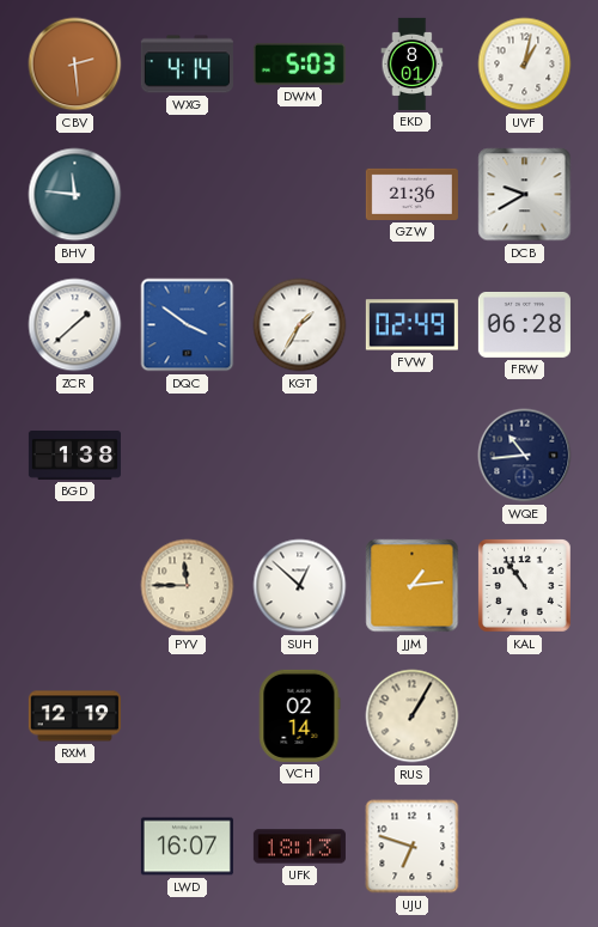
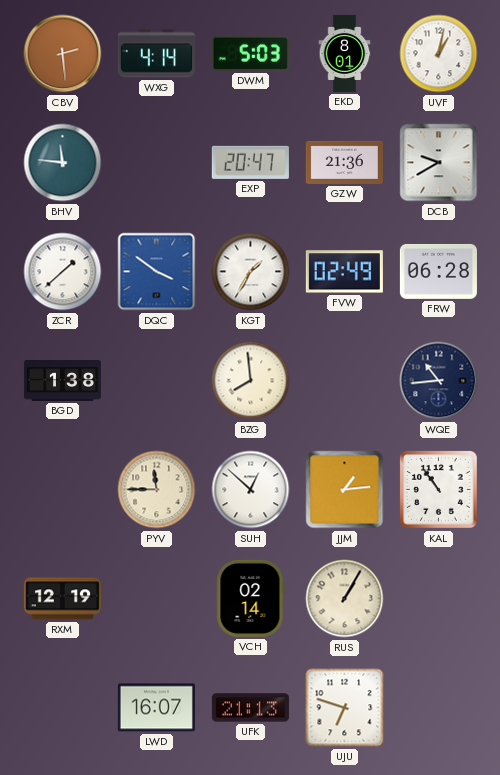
EXP: none -> 20:47 (250, 162)
BZG: none -> 7:59 (251, 381)
UFK: 18:13 -> 21:13 (250, 708)
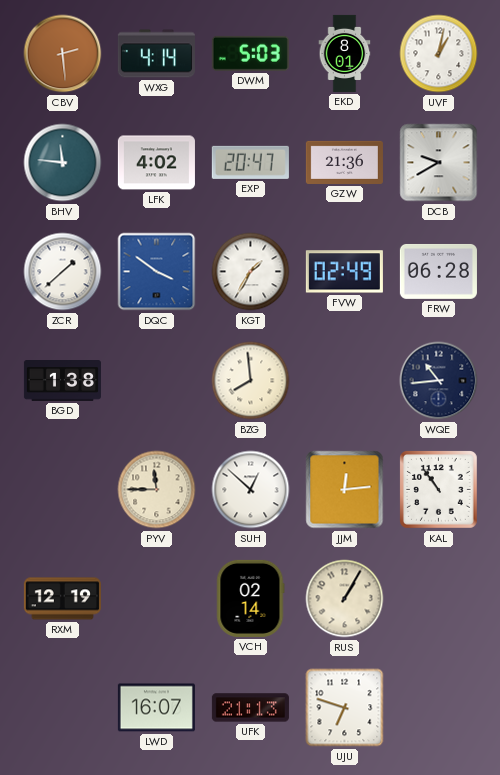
LFK: none -> 4:02 (156, 163)
JJM: 1:14 -> 12:14 (345, 490)
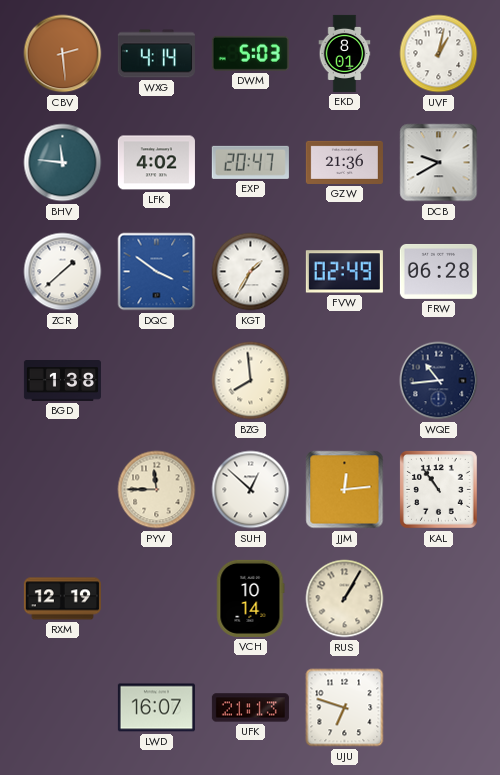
VCH: 02:14 -> 10:14 (251, 598)
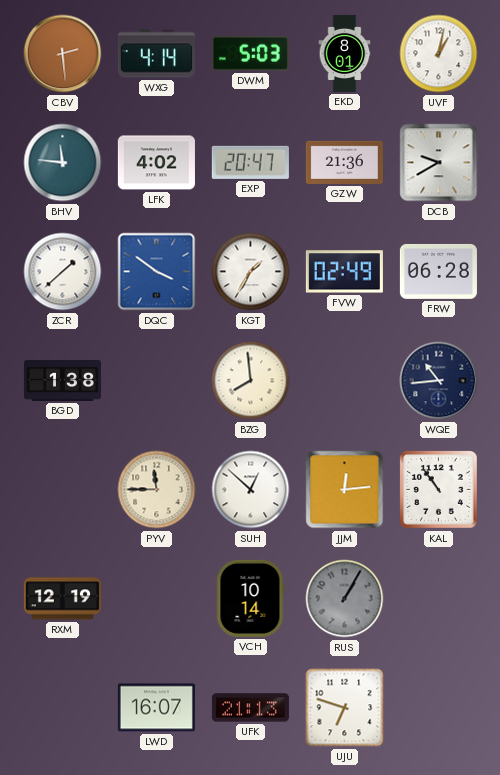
RUS dial: cream -> grey (345, 599)
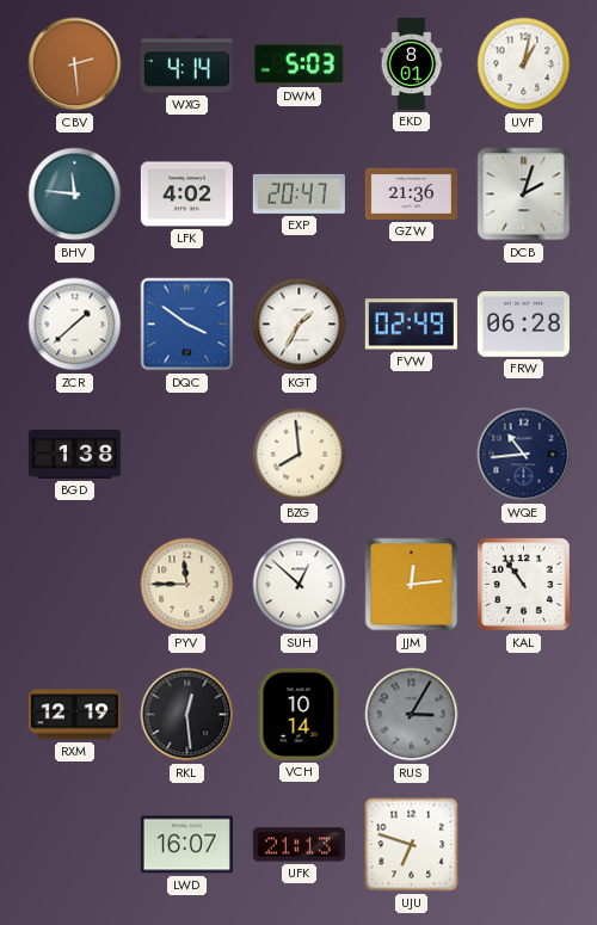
DCB: 9:40 -> 2:03 (524, 195)
RKL: none -> 12:29 (187, 715)
RUS: 1:05 -> 3:05 (412, 715)
